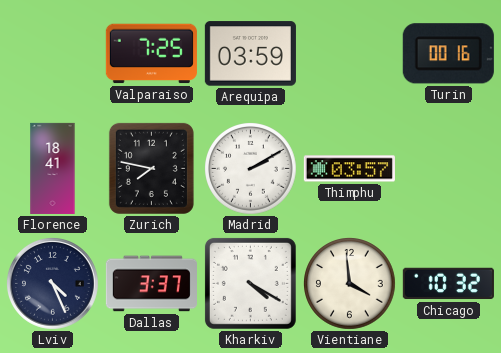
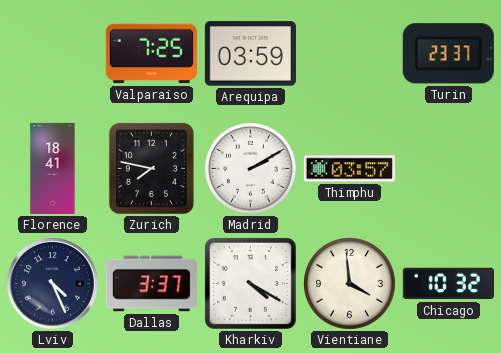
Turin: 00:16 -> 23:37 (448, 54)
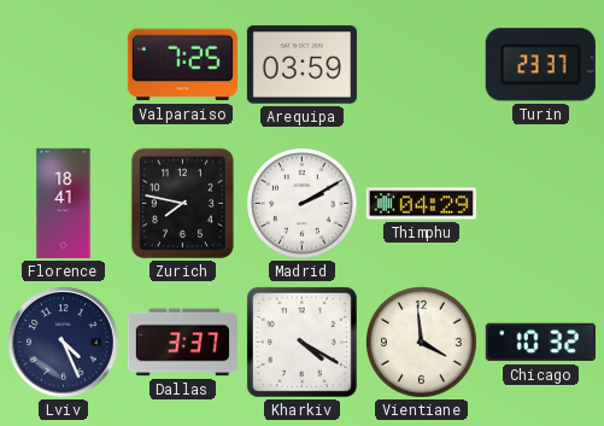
Thimphu: 03:57 -> 04:29 (421, 204)
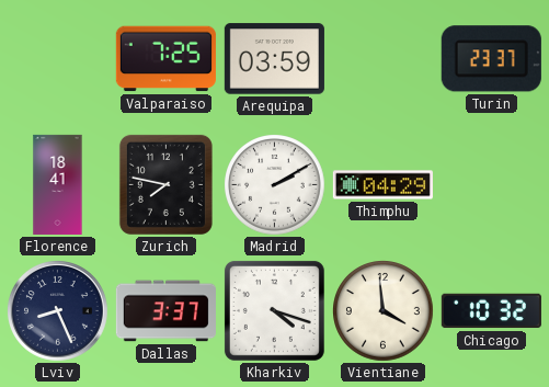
Lviv: 4:26 -> 8:26 (57, 310)
Kharkiv: 4:20 -> 4:18 (274, 310)
